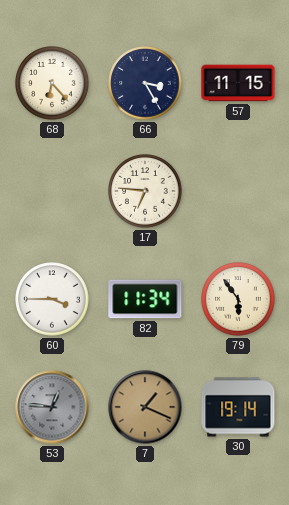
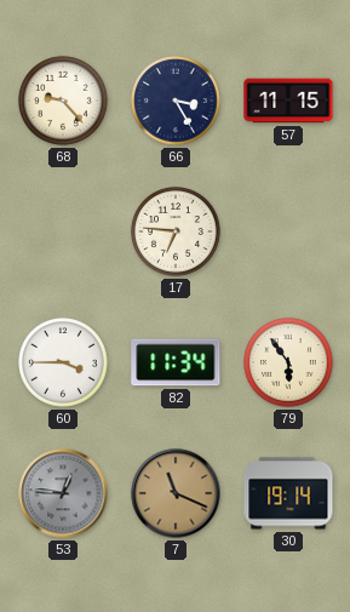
68: 6:23 -> 9:23 (63, 101)
7: 1:19 -> 11:19 (176, 493)
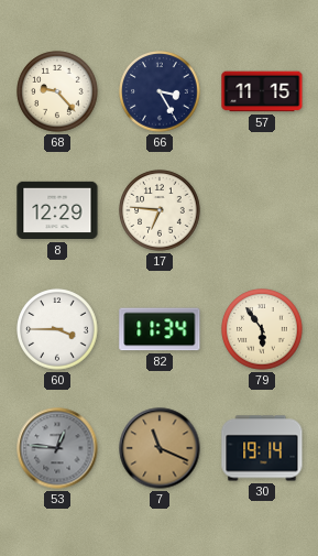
8: none -> 12:29 (57, 210)
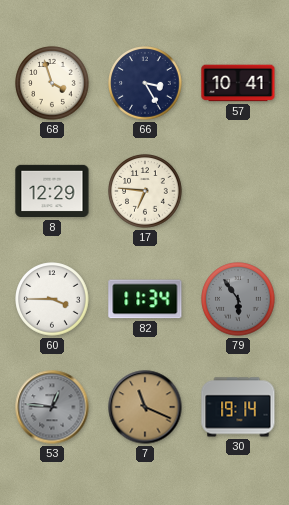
68: 9:23 -> 3:57 (52, 83)
57: 11:15 -> 10:41 (238, 83)
79 dial: cream -> grey (238, 299)
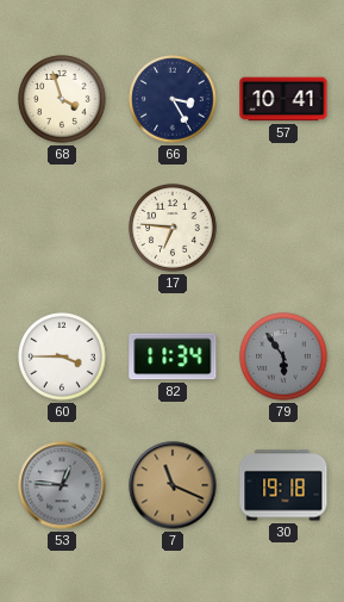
8: 12:29 -> none (52, 191)
30: 19:14 -> 19:18 (283, 485)
